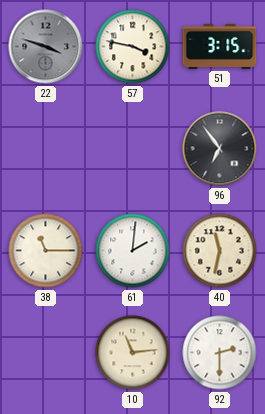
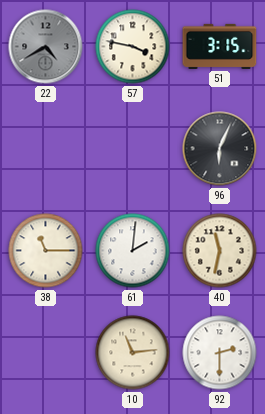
22: 3:48 -> 4:40 (46, 47)
96: 6:54 -> 6:04 (220, 149)
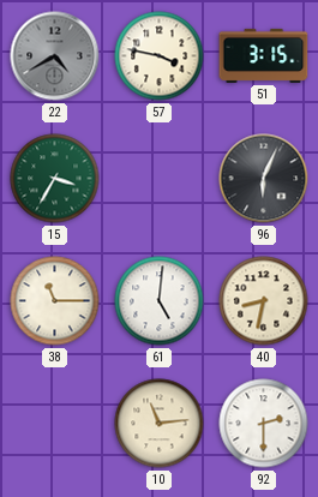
15: none -> 3:35 (55, 179)
61: 2:01 -> 5:01 (160, 301)
40: 11:32 -> 8:32 (264, 301)
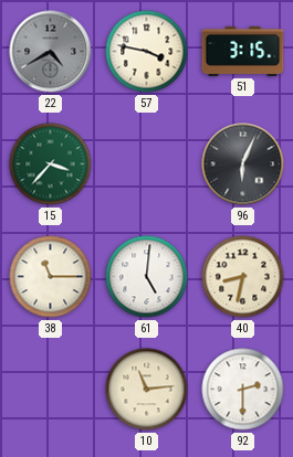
15: 3:35 -> 3:37 (51, 164)
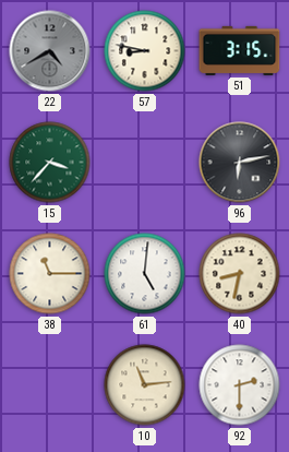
57: 3:47 -> 8:47 (145, 51)
96: 6:04 -> 6:13 (240, 163)
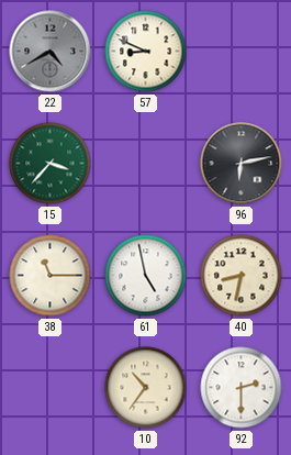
57: 8:47 -> 8:49 (146, 52)
51: 3:15 -> none (240, 50)
61: 5:01 -> 4:58 (146, 276)
10: 11:14 -> 10:36 (146, 388)
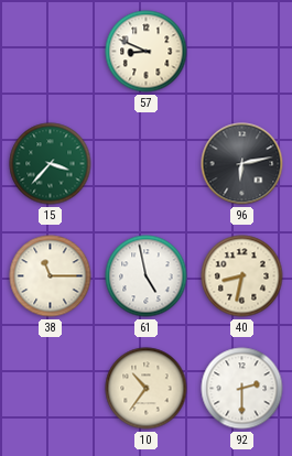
22: 4:40 -> none (51, 52)
